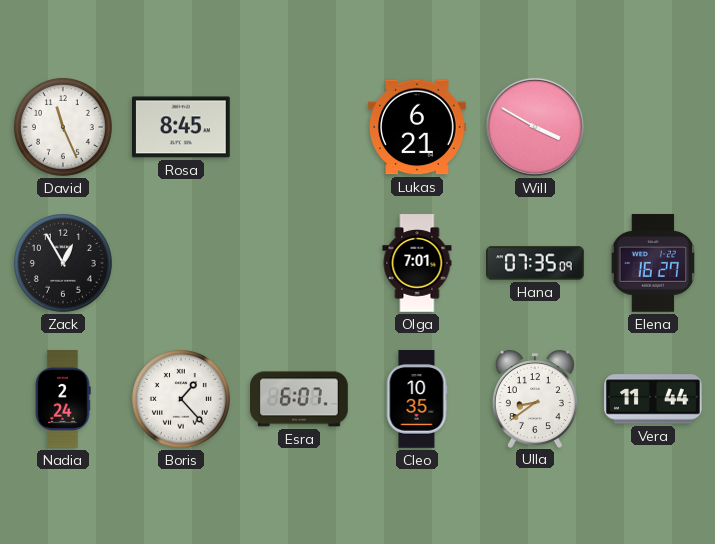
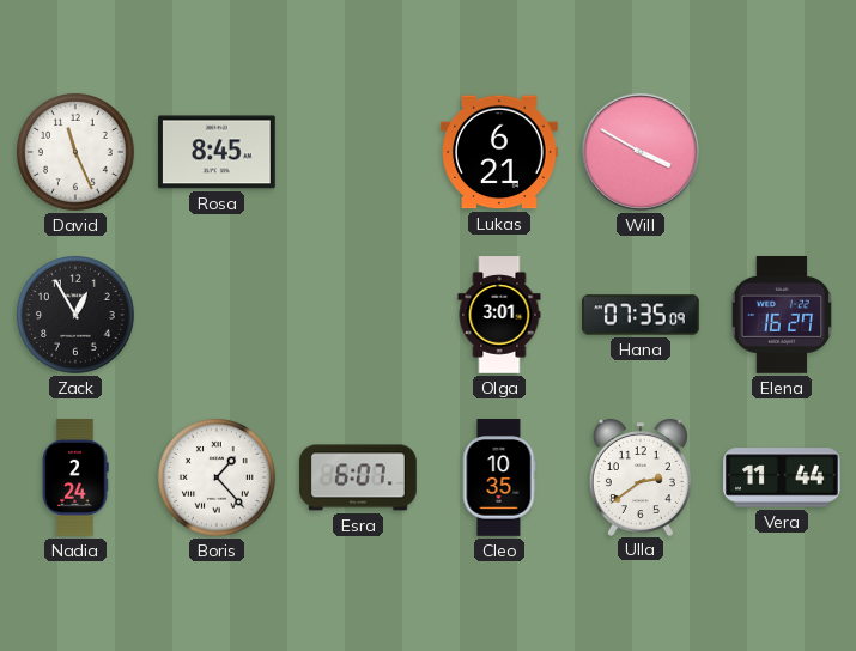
Olga: 7:01 -> 3:01 (499, 315)
Ulla: 8:39 -> 2:39 (641, 477)
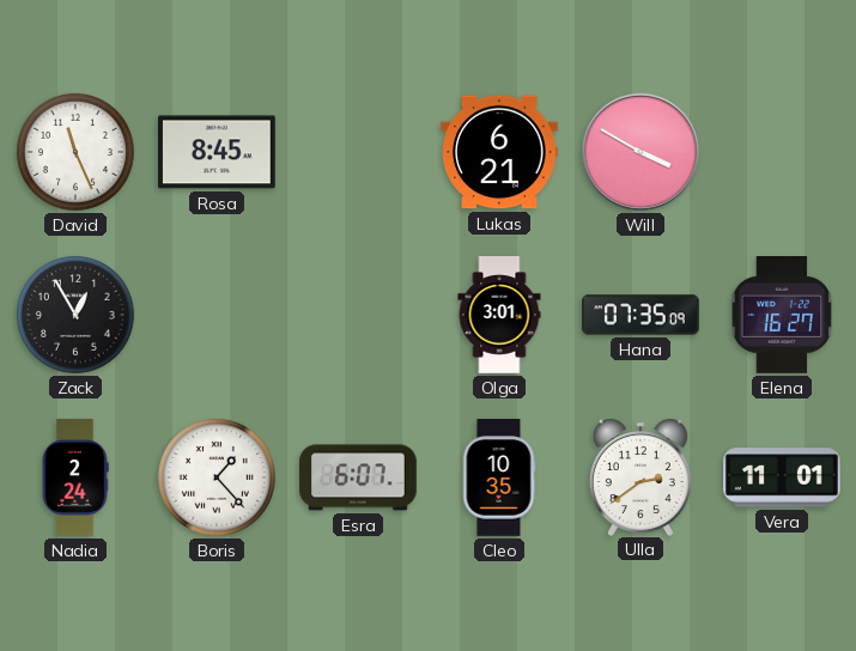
Vera: 11:44 -> 11:01 (782, 477)
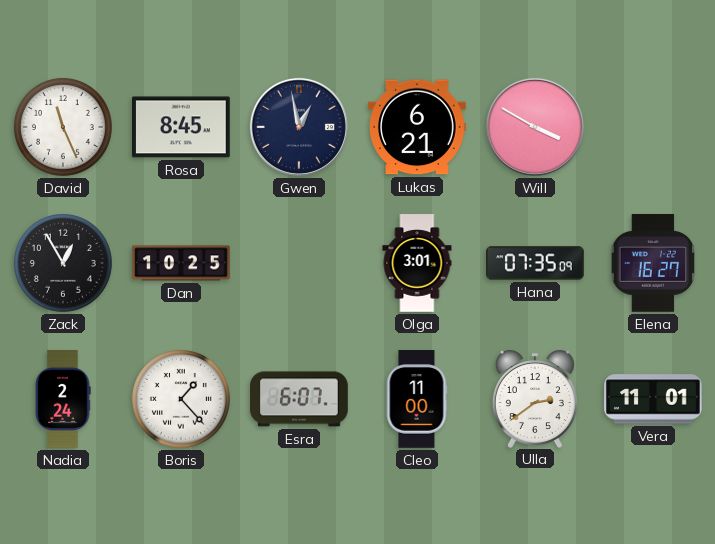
Gwen: none -> 12:58 (299, 127)
Dan: none -> 10:25 (181, 263)
Cleo: 10:35 -> 11:00 (417, 399)
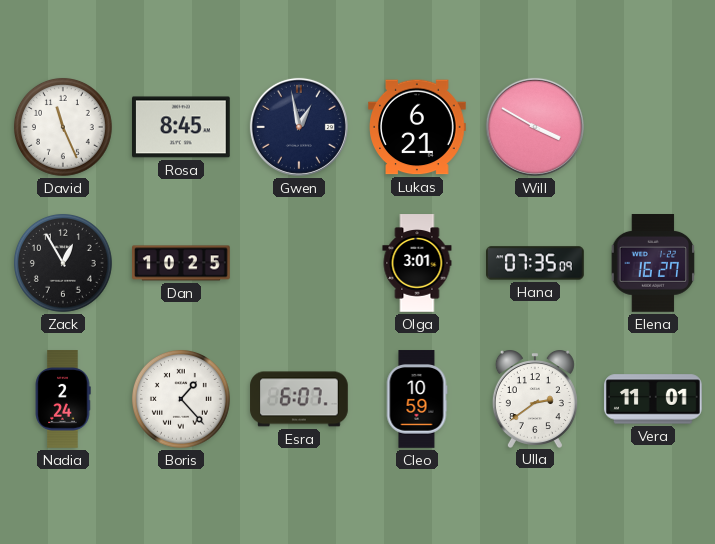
Cleo: 11:00 -> 10:59 (417, 399)
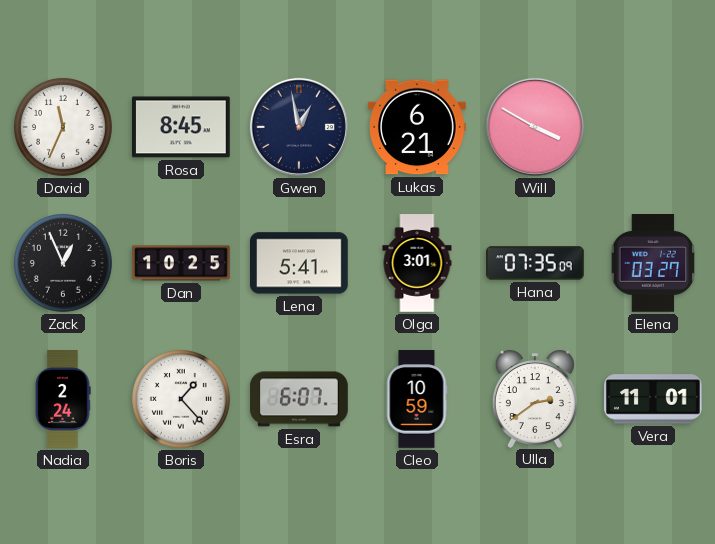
David: 11:26 -> 11:34 (63, 127)
Zack: 12:55 -> 12:56 (63, 263)
Lena: none -> 5:41 (299, 263)
Elena: 16:27 -> 03:27 (653, 264)
